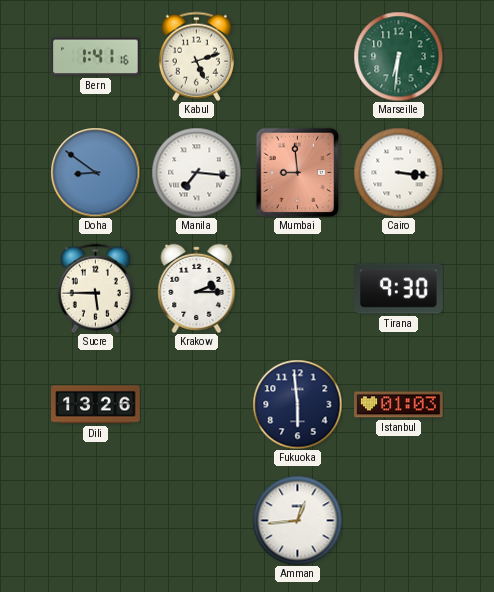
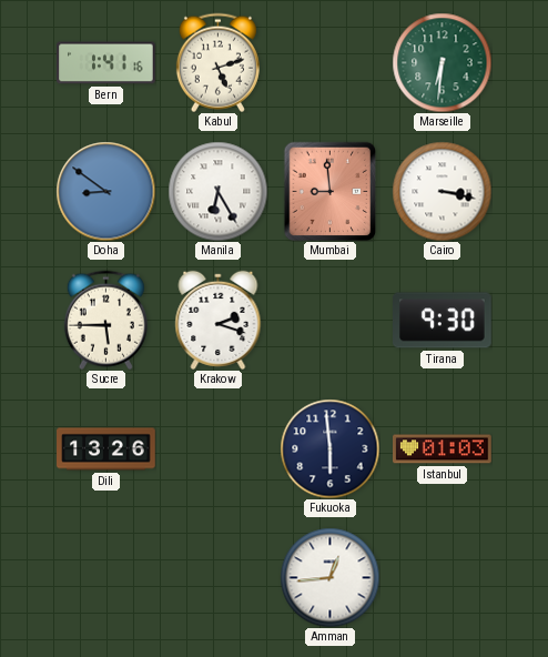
Manila: 7:16 -> 6:25 (217, 191)
Cairo: 3:16 -> 3:17 (442, 191)
Krakow: 2:15 -> 2:18 (219, 320)
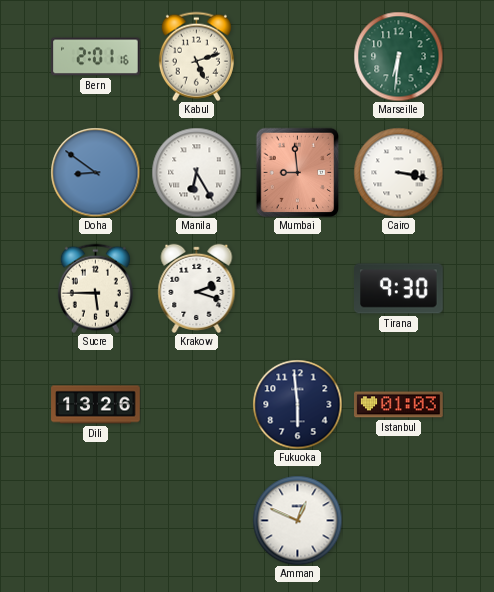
Bern: 1:41 -> 2:01 (96, 57)
Amman: 12:44 -> 12:49 (297, 520)
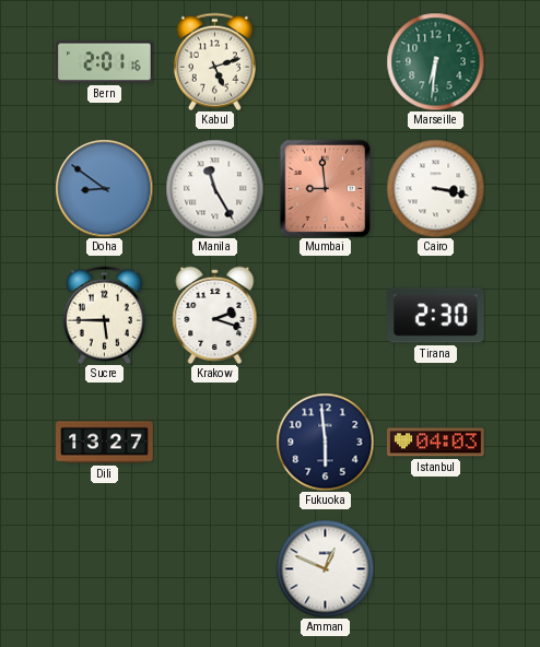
Manila: 6:25 -> 11:25 (214, 188)
Tirana: 9:30 -> 2:30 (436, 316)
Dili: 13:26 -> 13:27 (105, 443)
Istanbul: 01:03 -> 04:03 (436, 443)
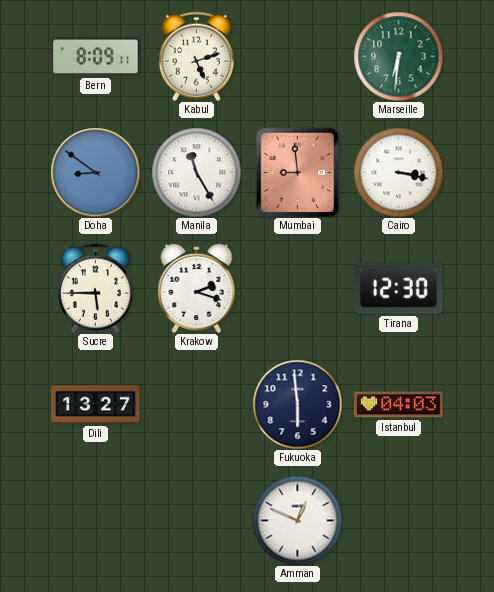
Bern: 2:01 -> 8:09 (96, 57)
Tirana: 2:30 -> 12:30 (399, 289)
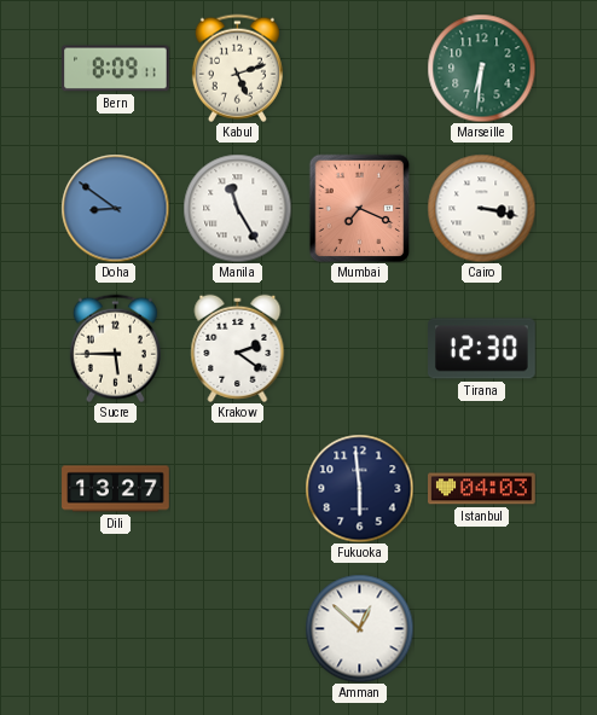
Mumbai: 8:59 -> 7:19 (360, 208)
Krakow: 2:18 -> 2:21 (238, 348)
Amman: 12:49 -> 12:52 (359, 628)
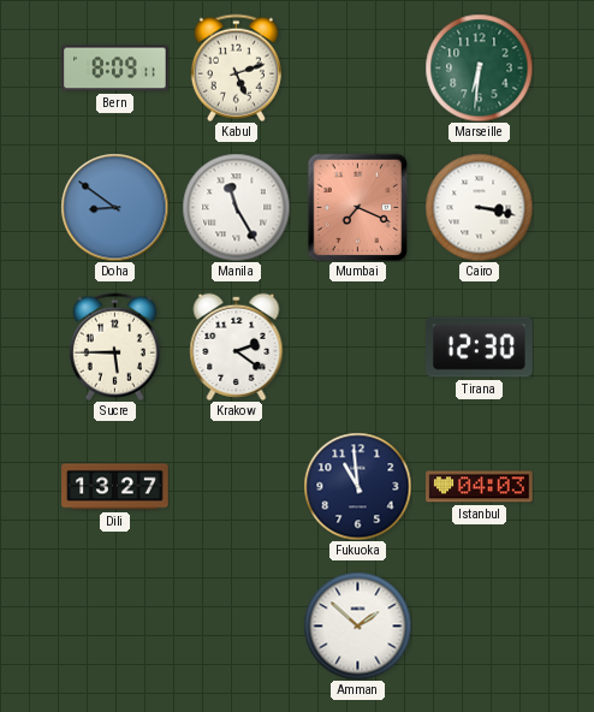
Fukuoka: 5:59 -> 10:59 (357, 486)
Amman: 12:52 -> 1:52 (357, 625)
